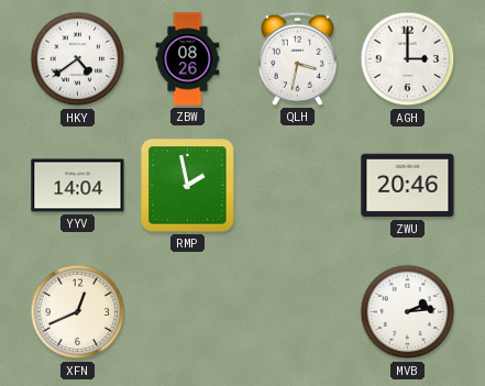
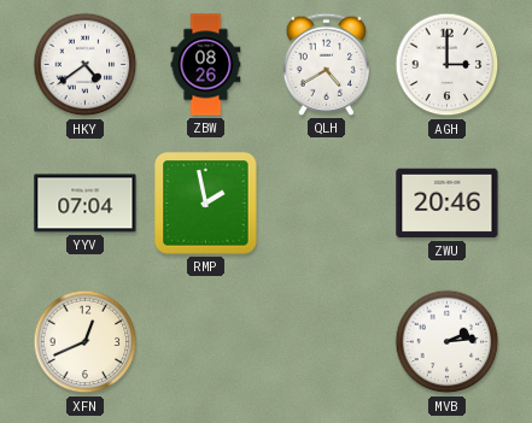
QLH: 3:32 -> 4:40 (326, 64)
YYV: 14:04 -> 07:04 (86, 204)
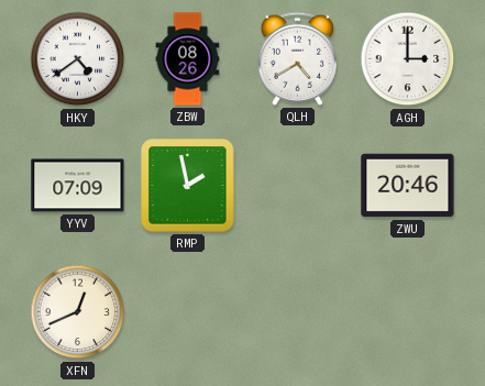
YYV: 07:04 -> 07:09 (78, 186)
MVB: 2:14 -> none (448, 342)
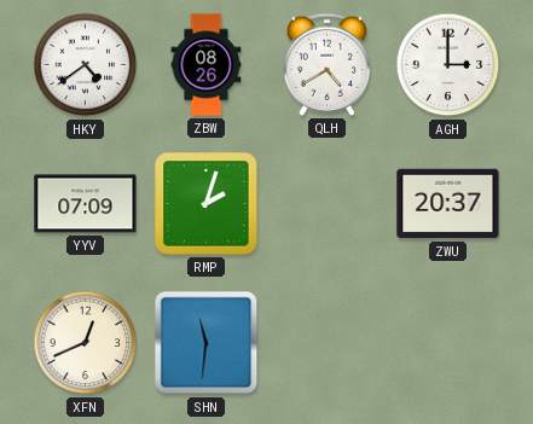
RMP: 1:58 -> 2:03 (207, 204)
ZWU: 20:46 -> 20:37 (448, 204)
SHN: none -> 11:31 (207, 343)
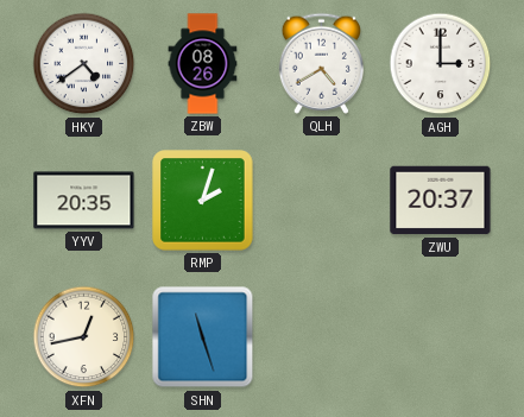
YYV: 07:09 -> 20:35 (84, 201)
XFN: 12:41 -> 12:43 (84, 337)
SHN: 11:31 -> 11:27 (203, 337)
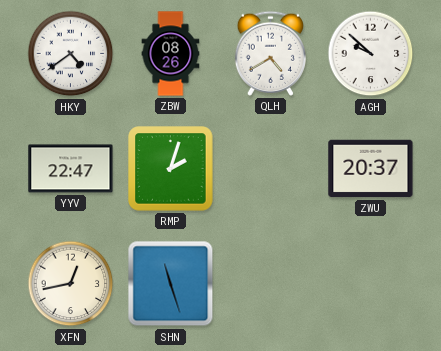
AGH: 3:00 -> 9:52 (371, 54)
YYV: 20:35 -> 22:47 (71, 169)
